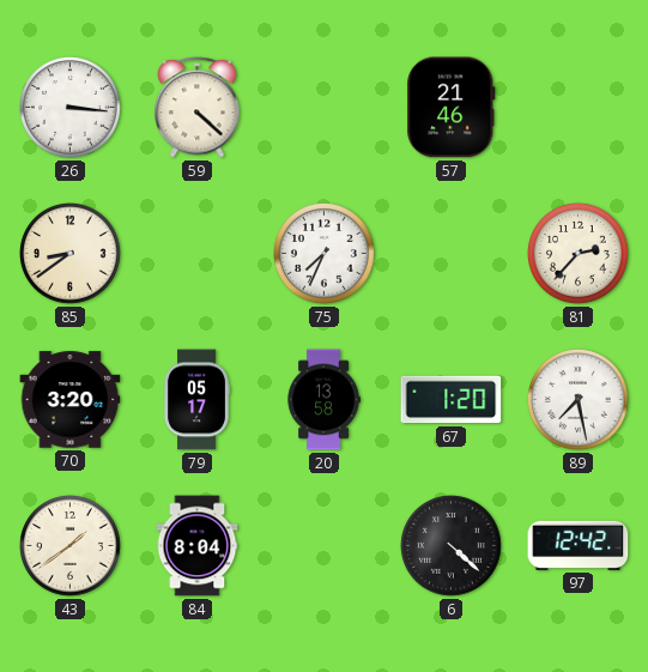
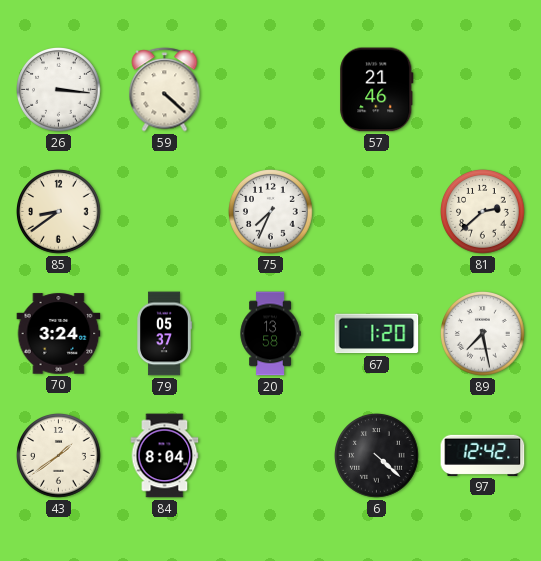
81: 2:37 -> 2:38 (483, 212)
70: 3:20 -> 3:24 (59, 334)
79: 05:17 -> 05:37 (165, 334)
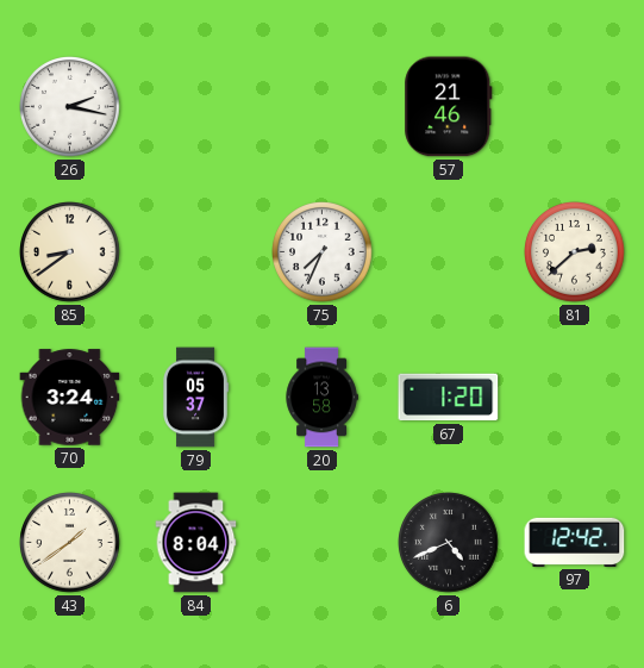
26: 3:16 -> 2:17 (70, 107)
59: 4:22 -> none (165, 90)
89: 7:28 -> none (483, 334)
6: 4:22 -> 4:41 (449, 543)
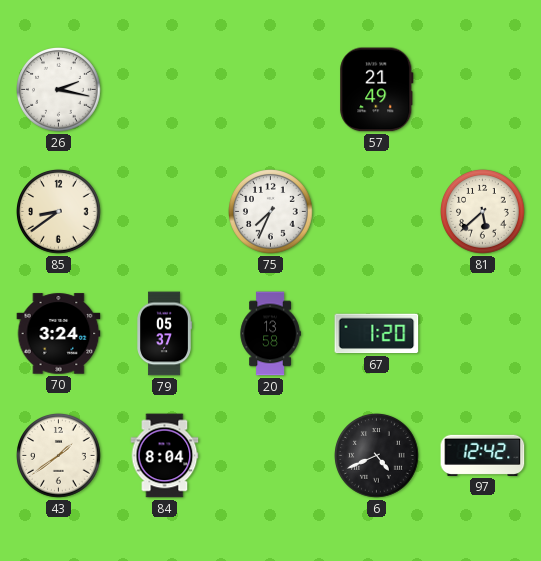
57: 21:46 -> 21:49 (377, 90)
81: 2:38 -> 5:38 (483, 212)
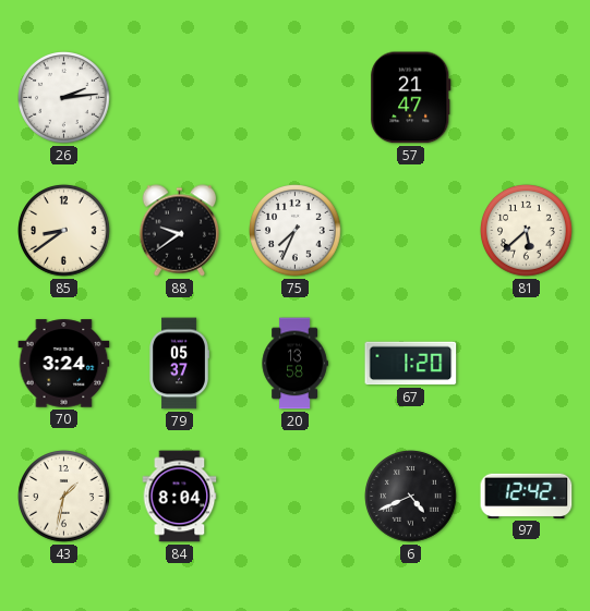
26: 2:17 -> 2:14 (64, 98)
57: 21:49 -> 21:47 (411, 98)
88: none -> 9:39 (180, 231)
43: 1:39 -> 1:32 (64, 497)
